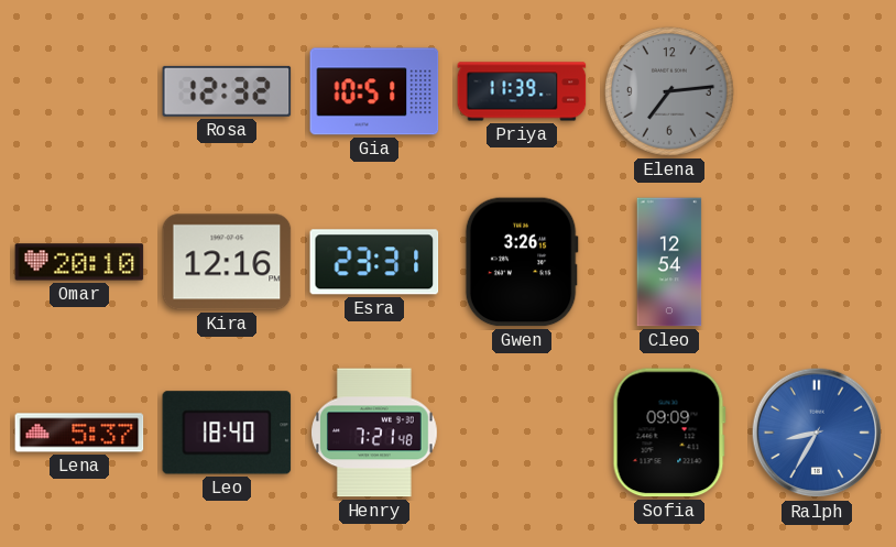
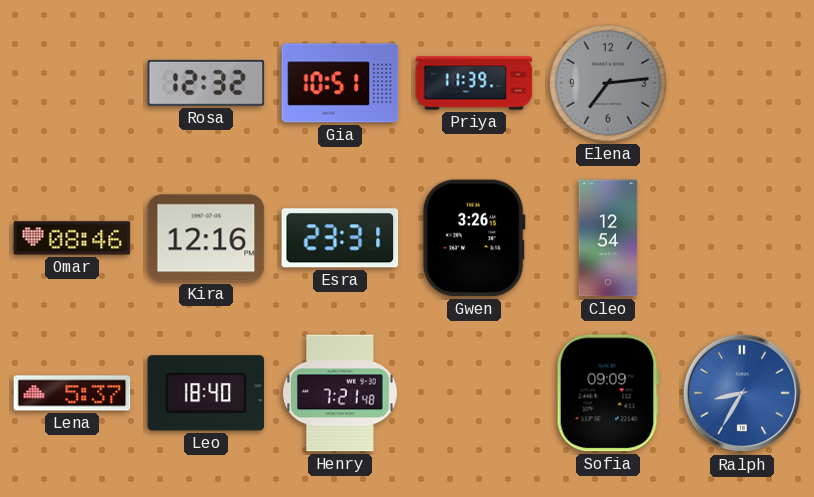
Omar: 20:10 -> 08:46 (72, 238)
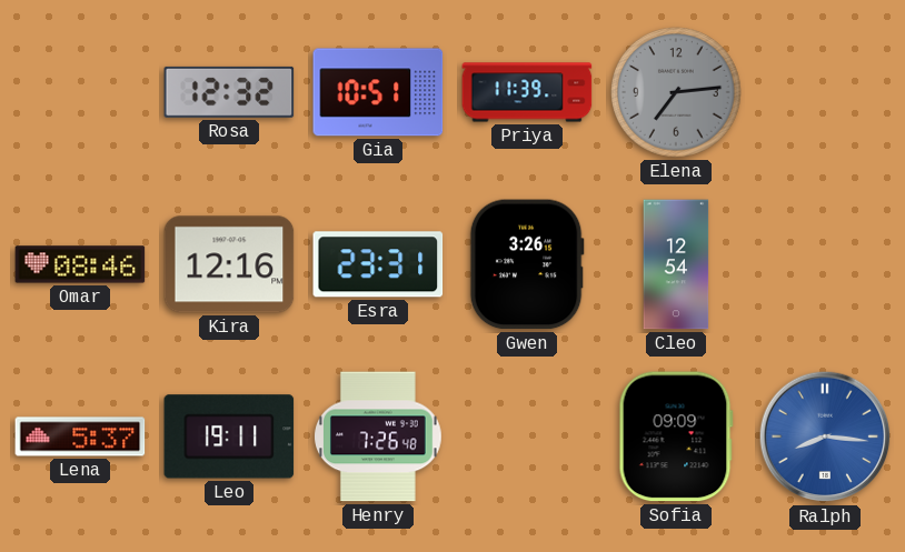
Leo: 18:40 -> 19:11 (229, 436)
Henry: 7:21 -> 7:26 (379, 436)
Ralph: 8:35 -> 8:16 (825, 436)
